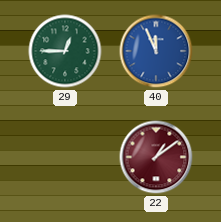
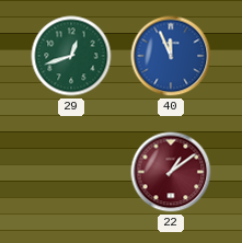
29: 12:45 -> 12:42 (71, 56)
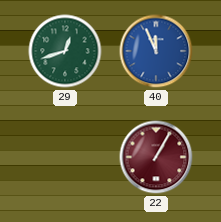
22: 1:09 -> 1:05 (156, 157)
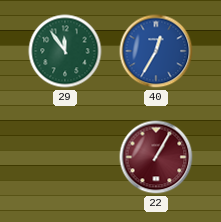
29: 12:42 -> 11:54 (65, 51)
40: 11:56 -> 12:35 (156, 51)
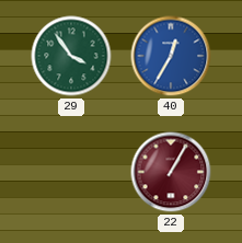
29: 11:54 -> 3:54 (71, 56)
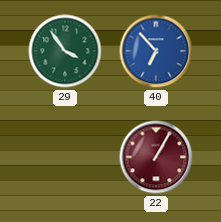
40: 12:35 -> 6:53 (156, 51)
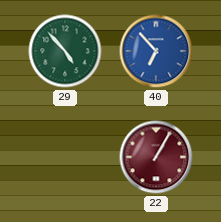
29: 3:54 -> 4:53 (65, 51)
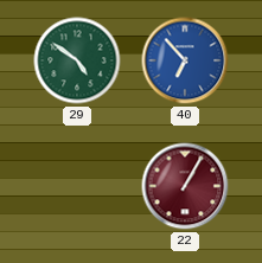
29: 4:53 -> 4:51 (77, 60)
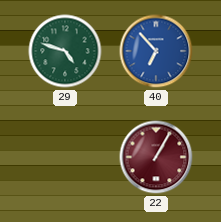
29: 4:51 -> 4:48 (65, 51)
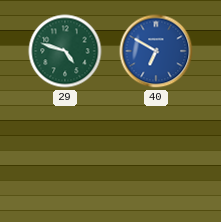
40: 6:53 -> 6:50 (156, 51)
22: 1:05 -> none (156, 157)
